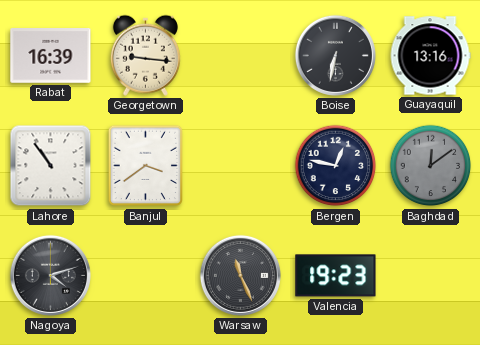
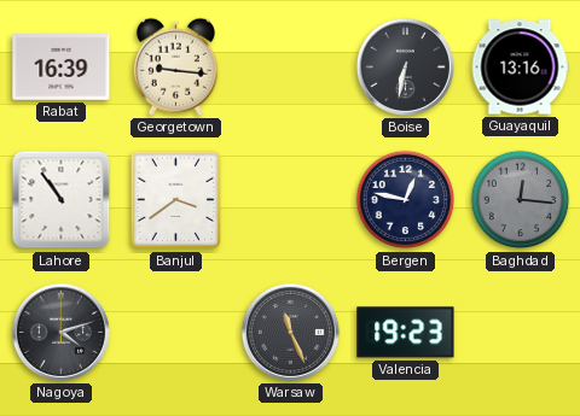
Baghdad: 12:09 -> 12:16 (521, 200)
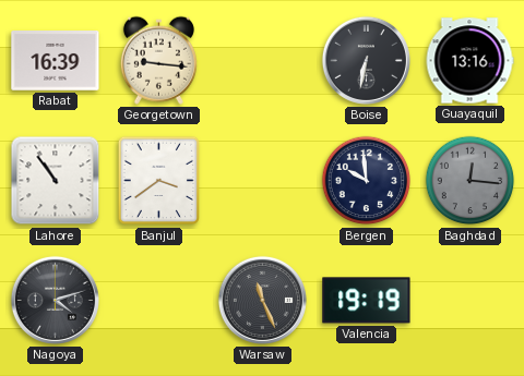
Bergen: 12:47 -> 9:59 (367, 181)
Valencia: 19:23 -> 19:19 (367, 301)
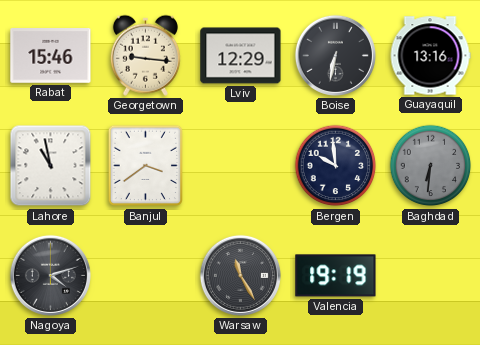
Rabat: 16:39 -> 15:46 (51, 56)
Lviv: none -> 12:29 (241, 56)
Lahore: 10:54 -> 10:58 (51, 166)
Baghdad: 12:16 -> 6:31 (431, 166)
Warsaw: 11:26 -> 11:25 (240, 275)
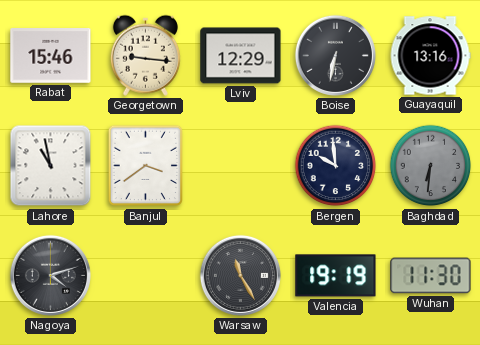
Wuhan: none -> 11:30 (431, 276)
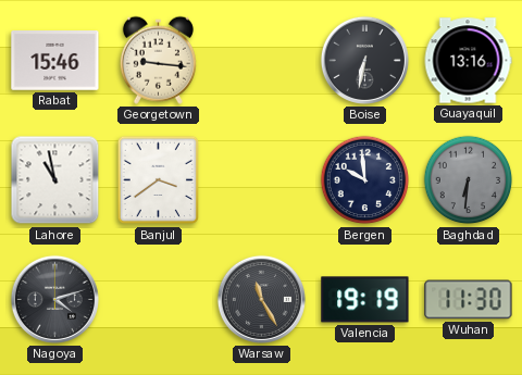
Lviv: 12:29 -> none (241, 56)
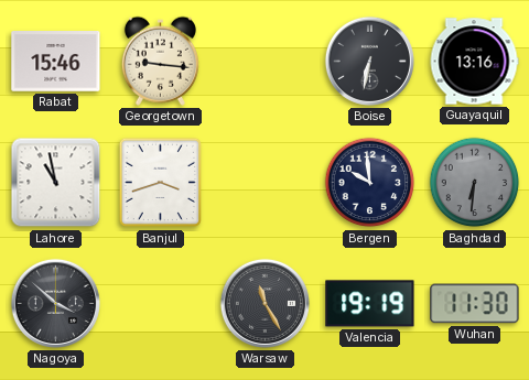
Banjul: 3:39 -> 3:42 (160, 183)
Nagoya: 4:12 -> 3:52 (55, 303)
